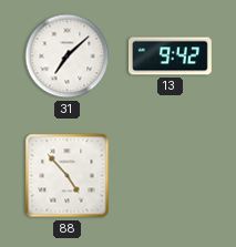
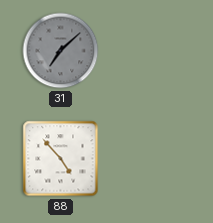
31 dial: white -> grey (61, 51)
13: 9:42 -> none (170, 56)
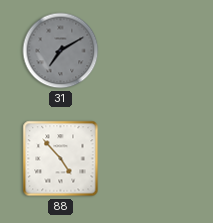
31: 7:08 -> 7:10 (61, 51)
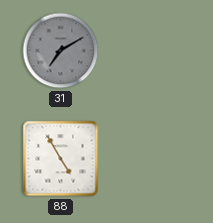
88: 4:53 -> 4:55 (61, 159)
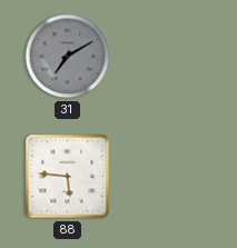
88: 4:55 -> 5:46 (68, 177)
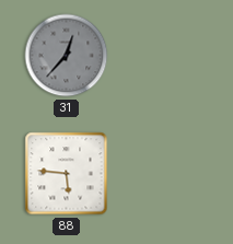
31: 7:10 -> 12:37 (67, 56)
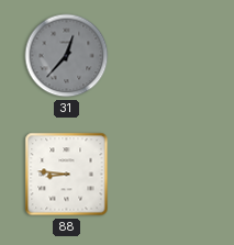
88: 5:46 -> 8:46 (67, 175)
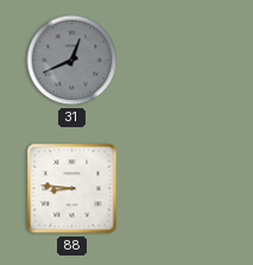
31: 12:37 -> 12:41 (72, 61)
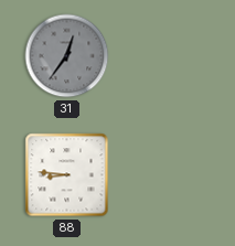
31: 12:41 -> 12:36 (67, 56)
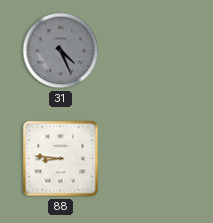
31: 12:36 -> 4:26 (61, 51)
